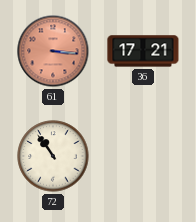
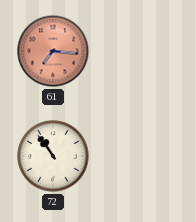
61: 3:16 -> 7:16 (53, 51)
36: 17:21 -> none (143, 51)
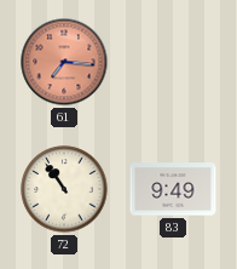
83: none -> 9:49 (173, 189)
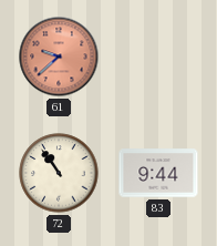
61: 7:16 -> 9:38 (59, 57)
83: 9:49 -> 9:44 (158, 173)
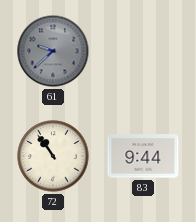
61 dial: salmon -> grey (53, 51)
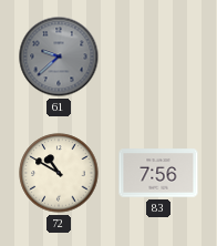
72: 10:54 -> 10:50 (59, 173)
83: 9:44 -> 7:56 (158, 173)
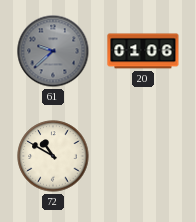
20: none -> 01:06 (143, 51)
83: 7:56 -> none (158, 173)
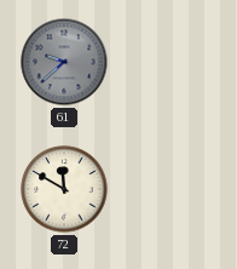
20: 01:06 -> none (143, 51)
72: 10:50 -> 11:50 (64, 189)
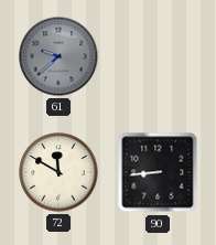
90: none -> 8:44 (158, 172)
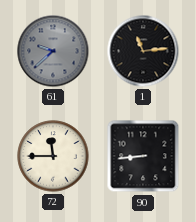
1: none -> 11:14 (143, 51)
72: 11:50 -> 11:45 (53, 156)
